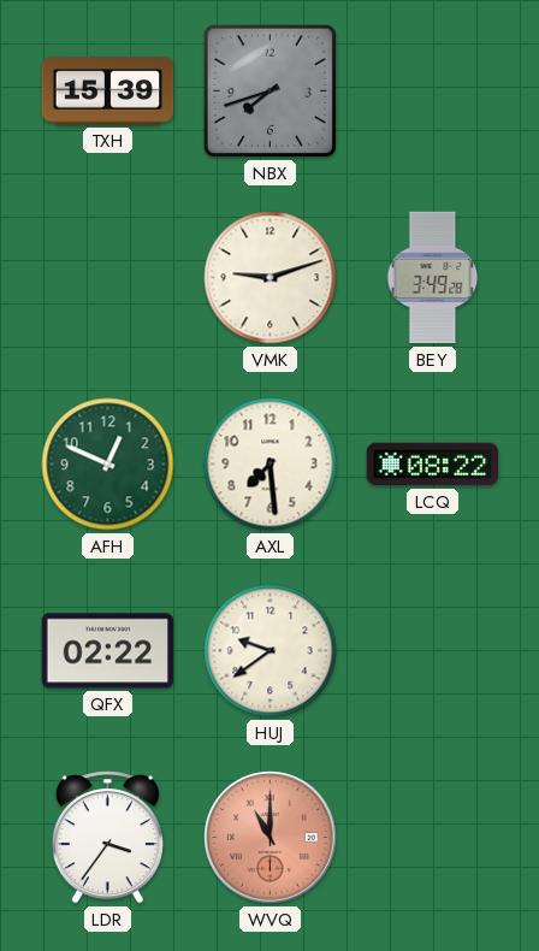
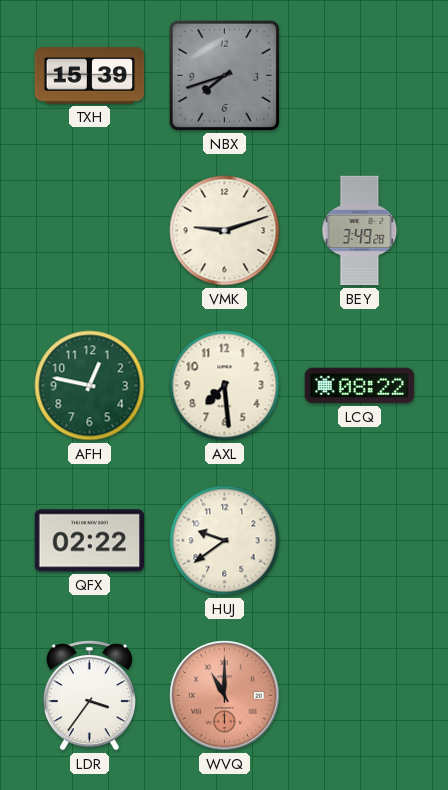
AFH: 12:49 -> 12:47 (90, 386)
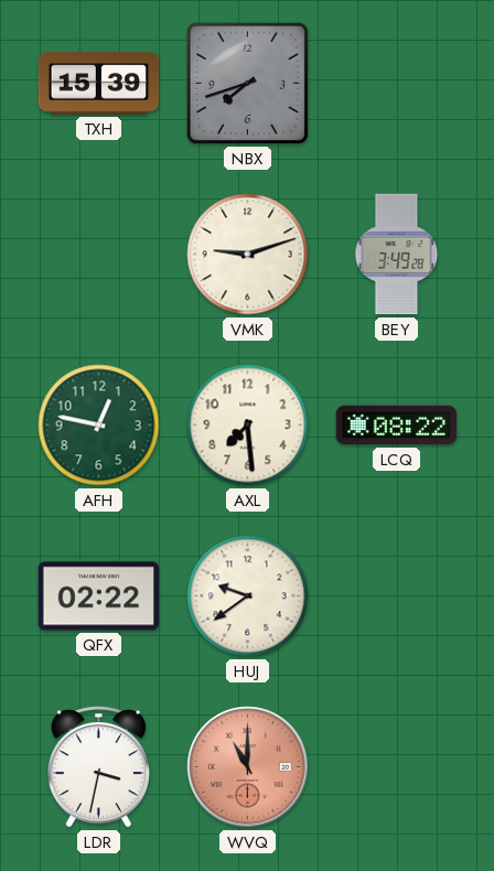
LDR: 3:36 -> 3:32 (98, 767)
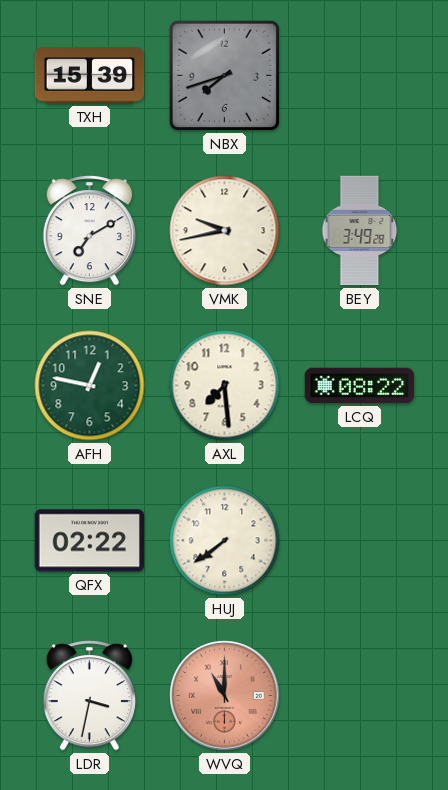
SNE: none -> 7:10 (89, 231)
VMK: 9:12 -> 9:43 (225, 231)
HUJ: 9:39 -> 7:39 (225, 541)
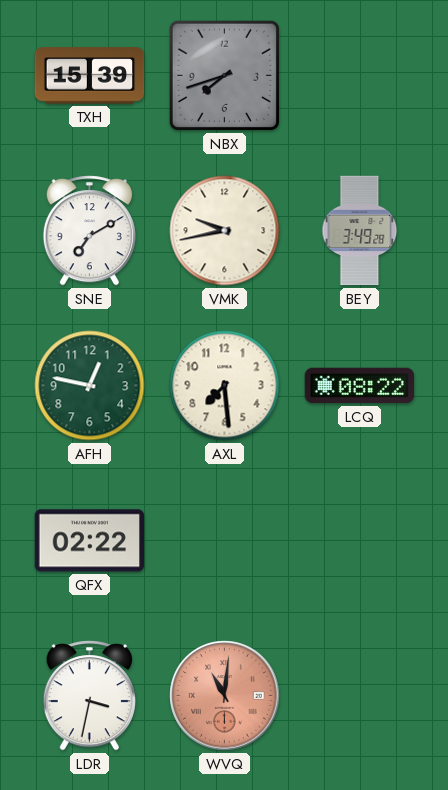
HUJ: 7:39 -> none (225, 541)
WVQ: 11:00 -> 11:01 (225, 696)
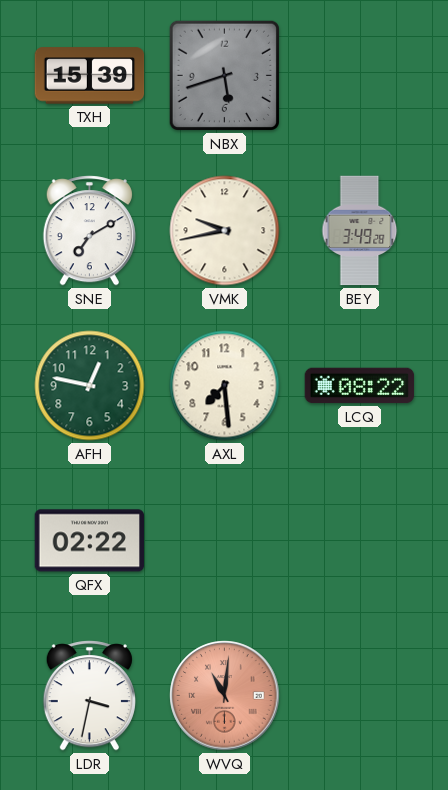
NBX: 7:42 -> 5:42 (224, 75)
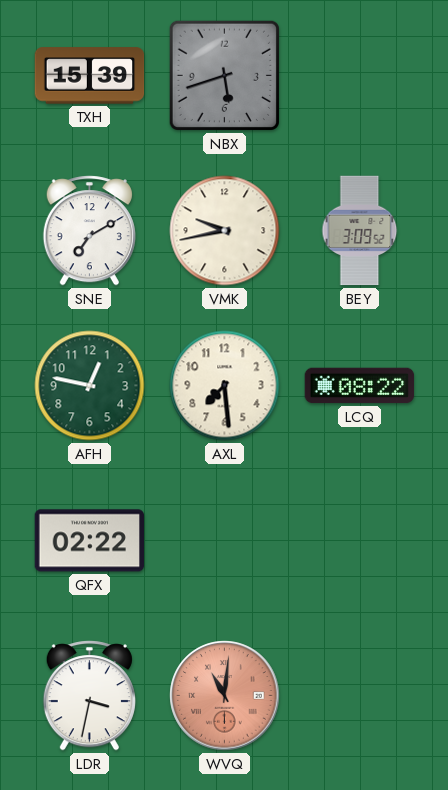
BEY: 3:49 -> 3:09 (360, 231)
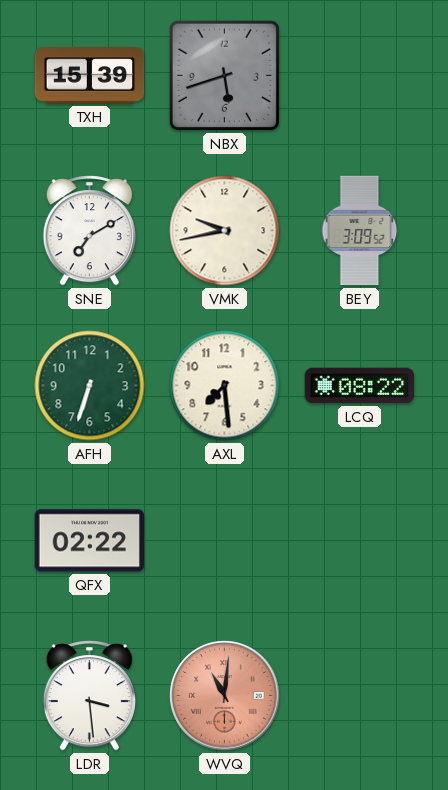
AFH: 12:47 -> 6:33 (90, 386)
LDR: 3:32 -> 3:29 (89, 696)
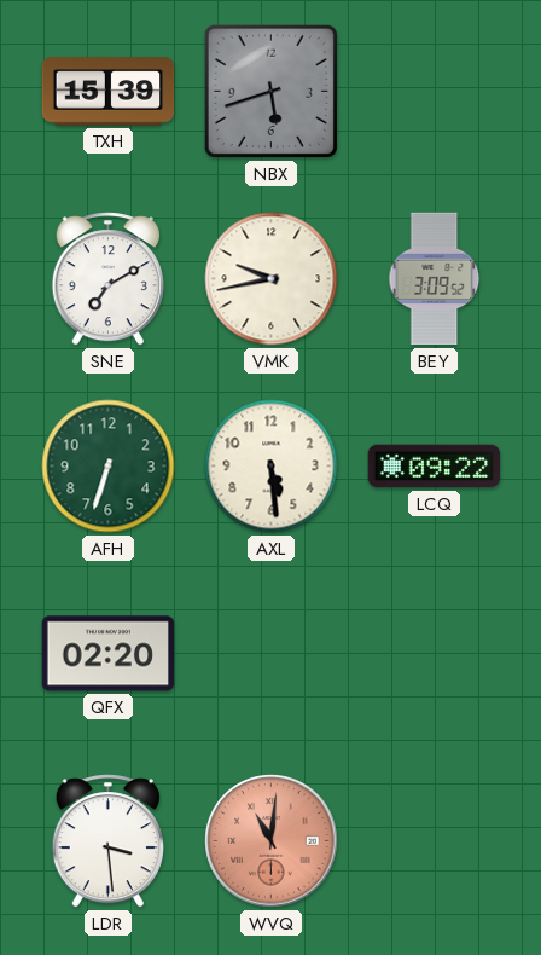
AXL: 7:29 -> 5:29 (272, 467)
LCQ: 08:22 -> 09:22 (435, 467)
QFX: 02:22 -> 02:20 (109, 654)
